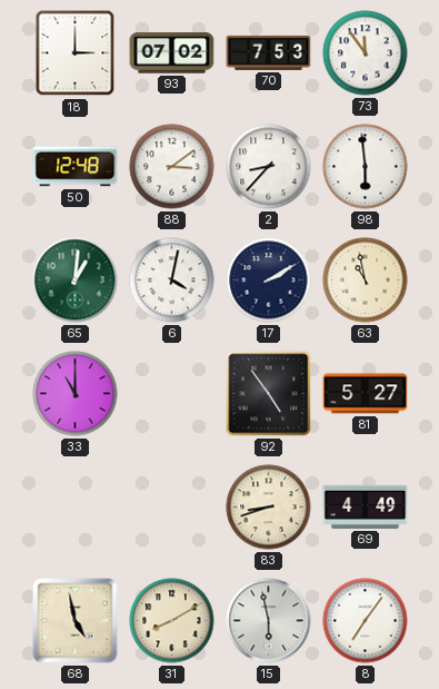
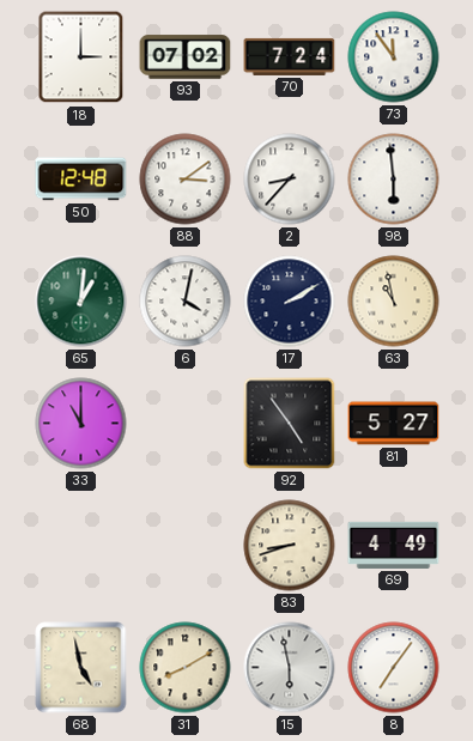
70: 7:53 -> 7:24 (290, 56)
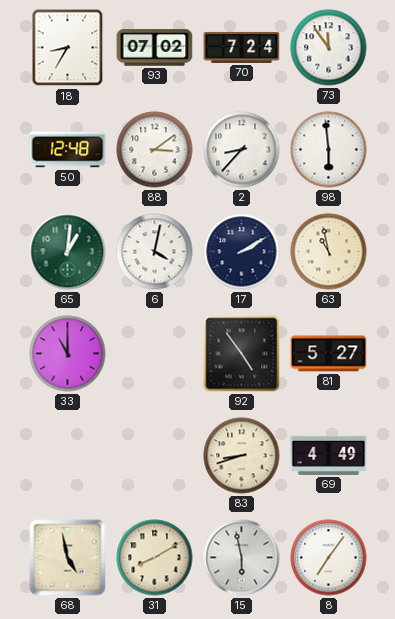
18: 3:00 -> 8:35 (68, 48)
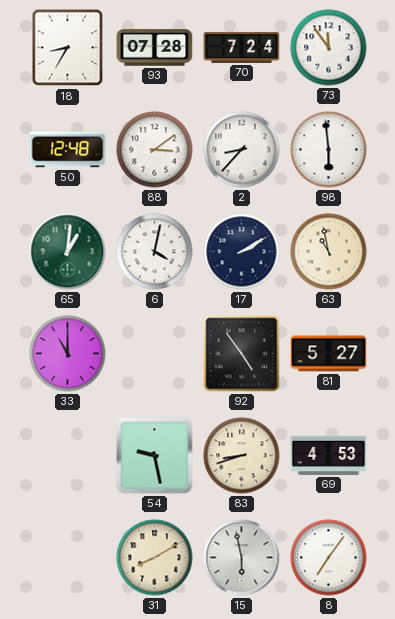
93: 07:02 -> 07:28 (155, 48)
54: none -> 9:28 (155, 456)
69: 4:49 -> 4:53 (329, 455)
68: 4:58 -> none (68, 558)
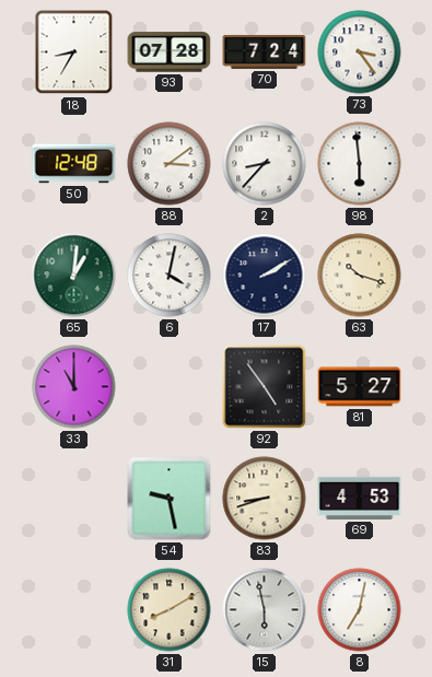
73: 11:54 -> 3:24 (360, 52)
63: 10:58 -> 10:18 (360, 276)
8: 7:06 -> 7:02 (360, 610)
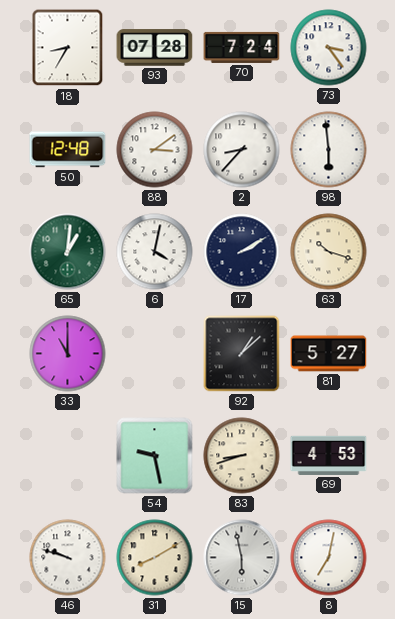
92: 4:54 -> 1:08 (242, 354)
46: none -> 9:48 (68, 558)
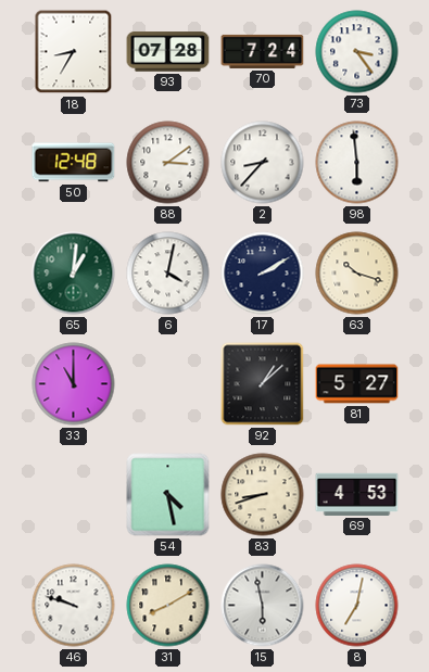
54: 9:28 -> 4:28 (168, 495)
